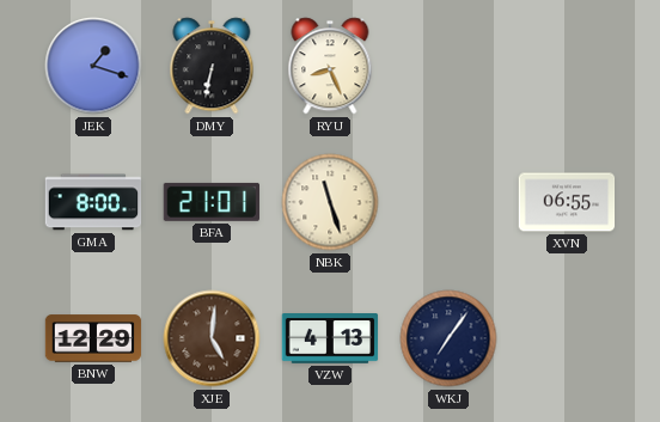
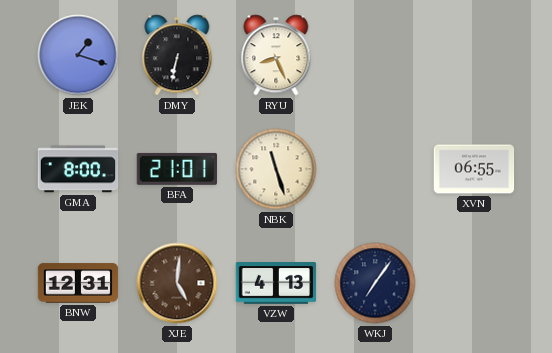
BNW: 12:29 -> 12:31 (78, 283)
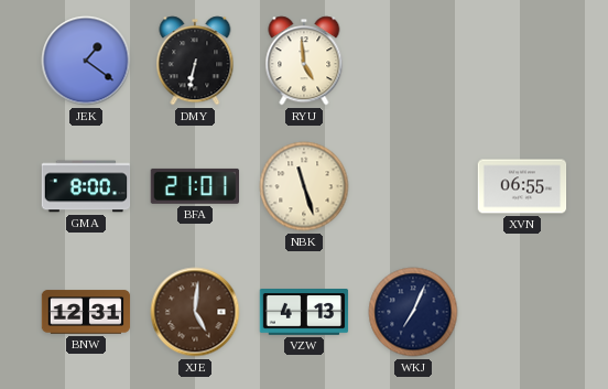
JEK: 1:18 -> 1:21 (86, 61)
RYU: 8:26 -> 4:59 (304, 61)
WKJ: 7:06 -> 7:04 (413, 312)
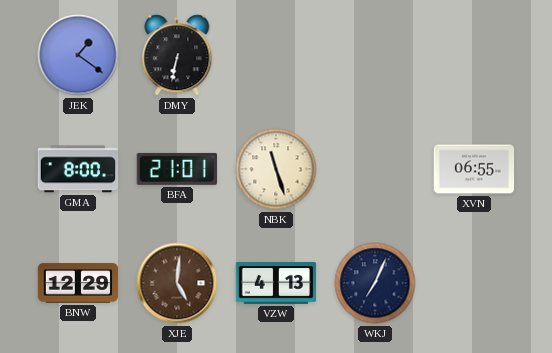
RYU: 4:59 -> none (304, 61)
BNW: 12:31 -> 12:29 (78, 283)
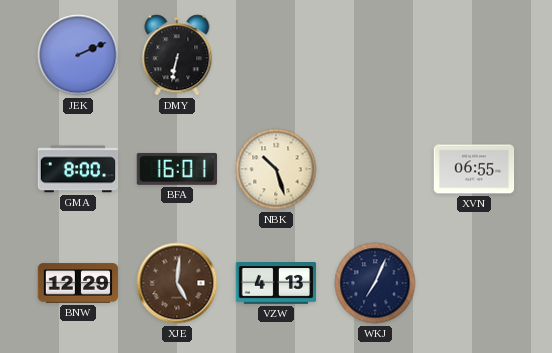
JEK: 1:21 -> 2:11 (78, 55)
BFA: 21:01 -> 16:01 (176, 169)
NBK: 11:27 -> 10:27 (276, 169)
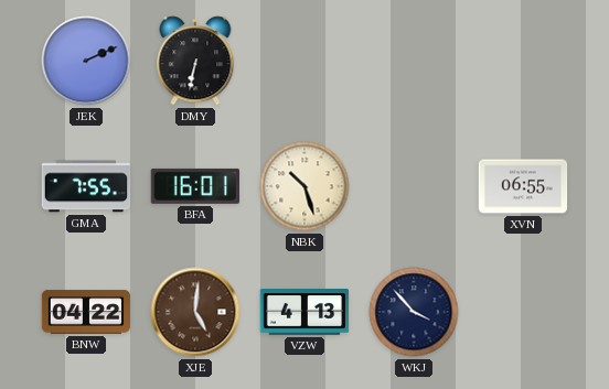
GMA: 8:00 -> 7:55 (86, 186)
BNW: 12:29 -> 04:22 (86, 312)
WKJ: 7:04 -> 3:53 (414, 312)
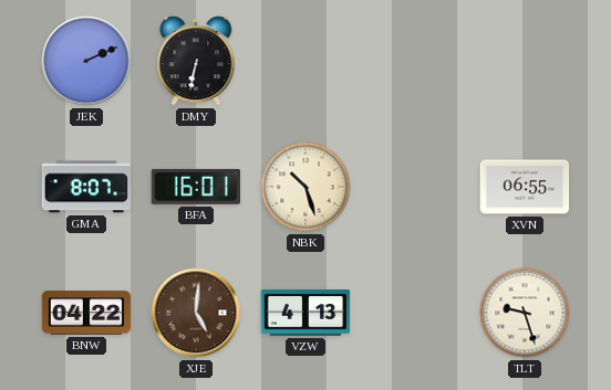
GMA: 7:55 -> 8:07 (86, 187)
WKJ: 3:53 -> none (414, 312)
TLT: none -> 9:27 (525, 313)
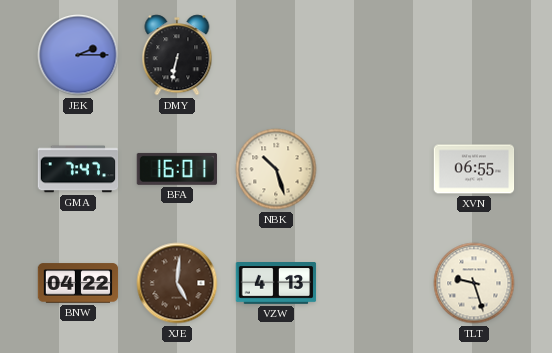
JEK: 2:11 -> 2:15 (78, 55)
GMA: 8:07 -> 7:47 (78, 169)
